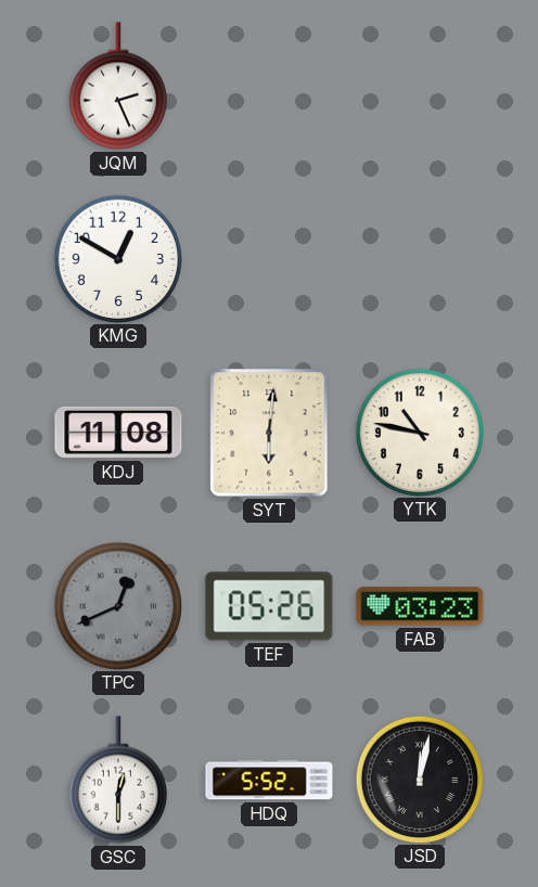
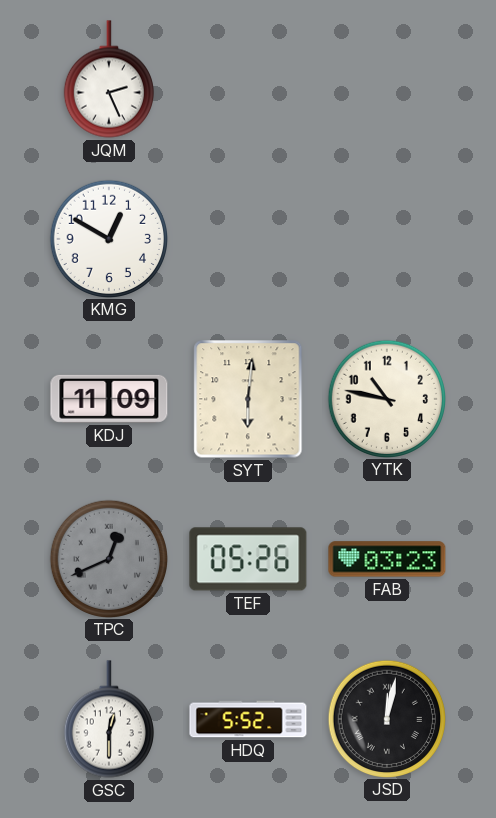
KDJ: 11:08 -> 11:09 (109, 399)
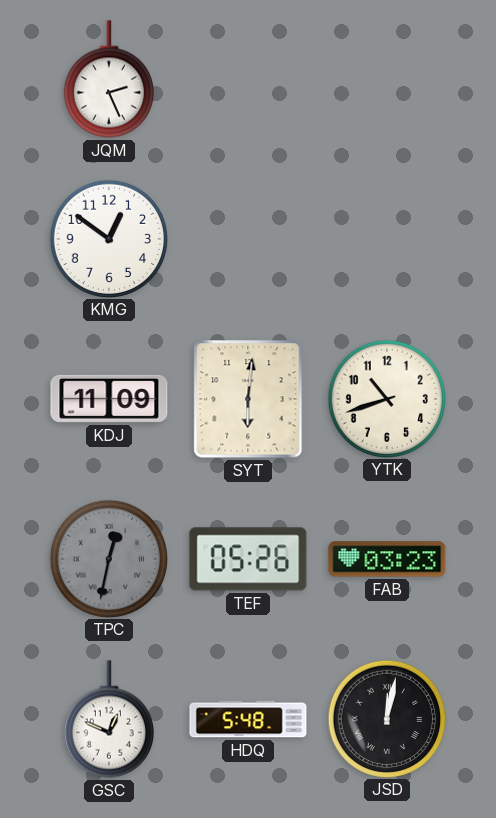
KMG: 12:50 -> 12:51 (108, 238)
YTK: 10:47 -> 10:42 (386, 398)
TPC: 12:41 -> 12:32 (108, 558)
GSC: 12:30 -> 12:49 (109, 719)
HDQ: 5:52 -> 5:48 (248, 719)
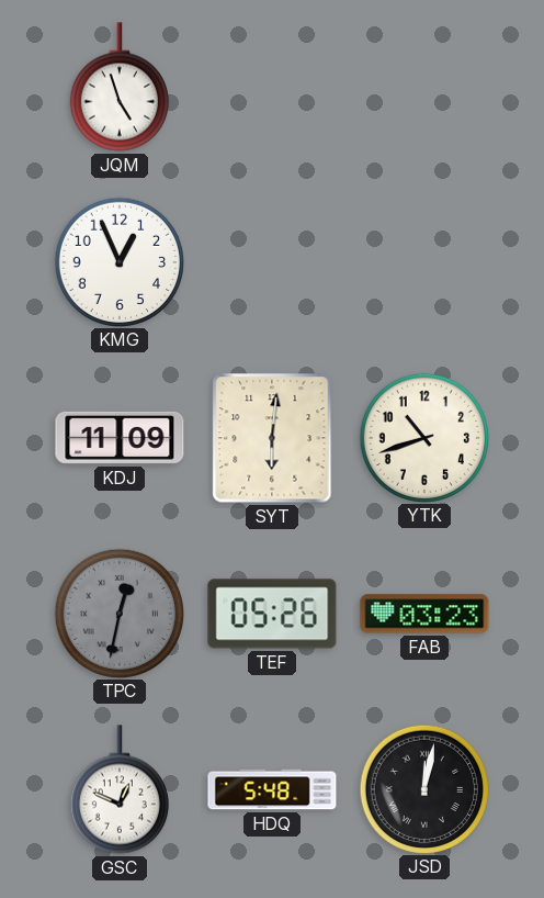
JQM: 2:26 -> 4:57 (120, 87)
KMG: 12:51 -> 12:56 (118, 261)
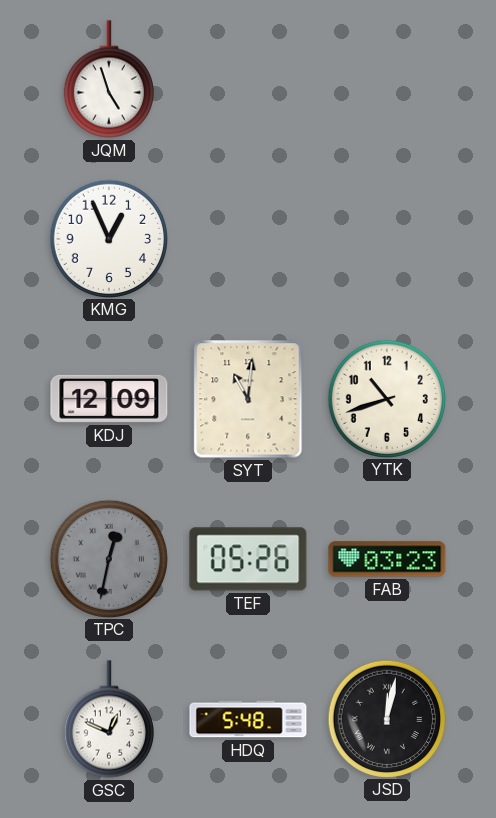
KDJ: 11:09 -> 12:09 (109, 399)
SYT: 6:01 -> 11:01 (248, 399)
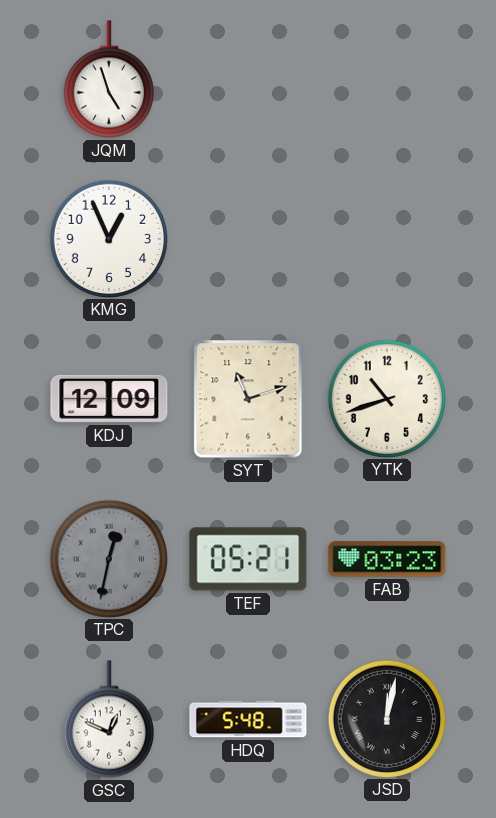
SYT: 11:01 -> 11:12 (248, 399)
TEF: 05:26 -> 05:21 (248, 559)
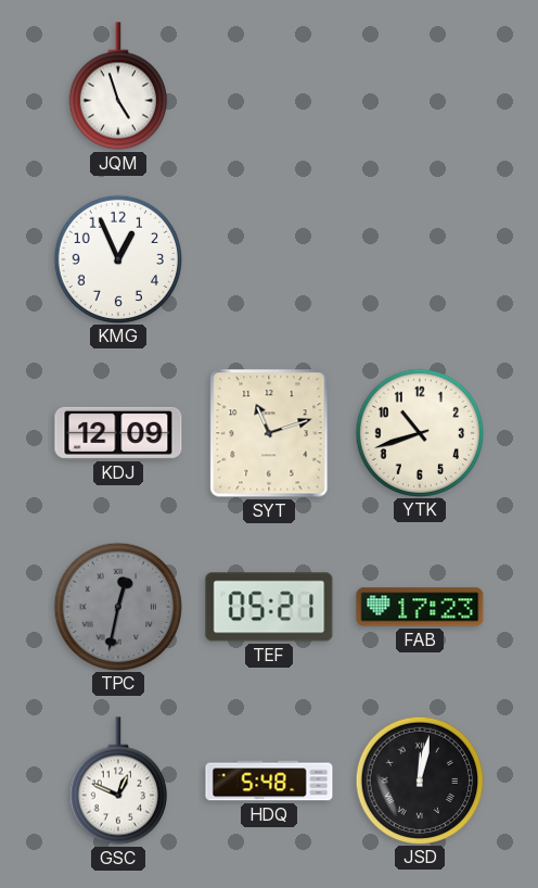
FAB: 03:23 -> 17:23 (420, 607)
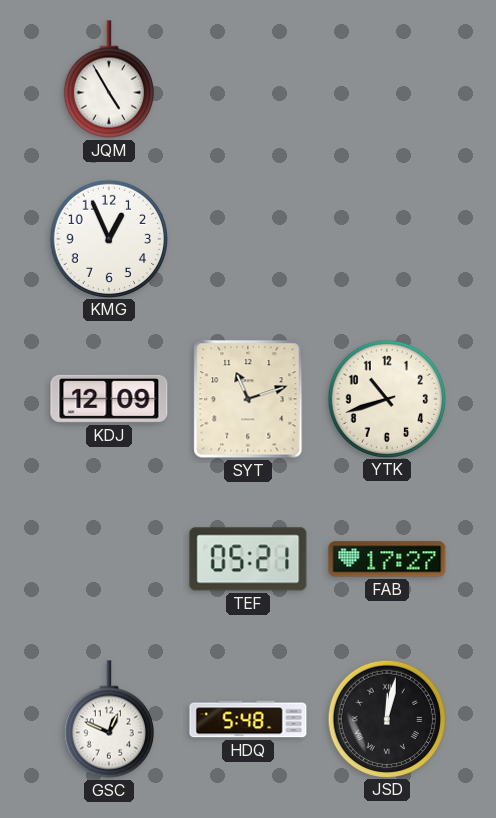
JQM: 4:57 -> 4:55 (109, 79)
TPC: 12:32 -> none (117, 606)
FAB: 17:23 -> 17:27 (387, 559)
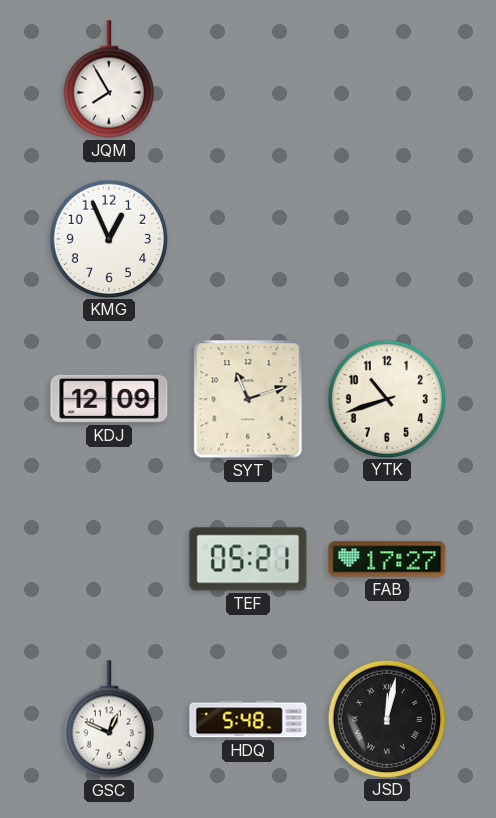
JQM: 4:55 -> 7:55 (109, 79)
